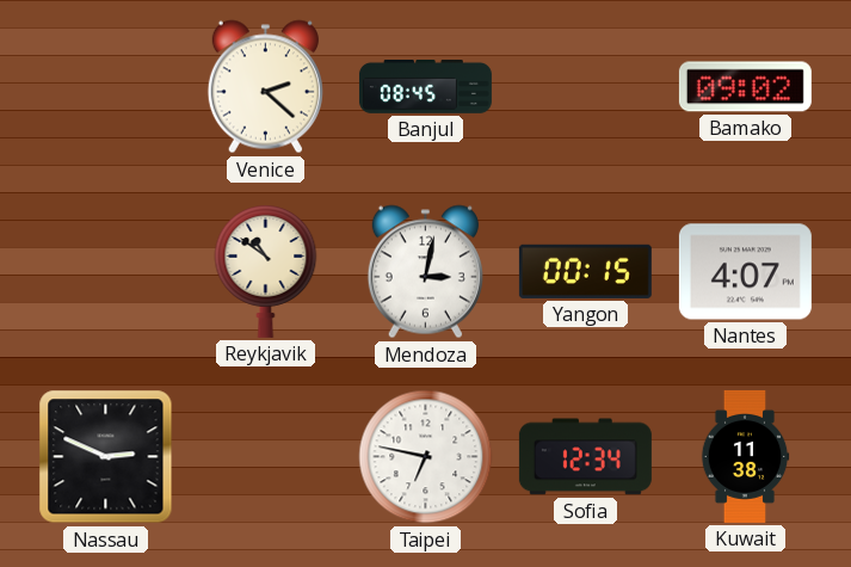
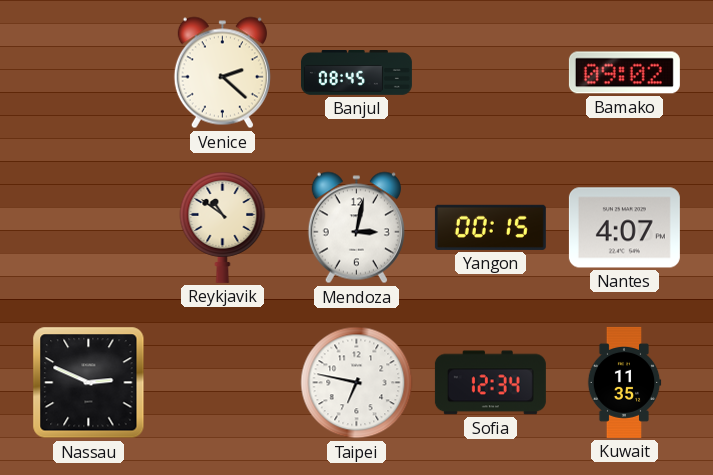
Kuwait: 11:38 -> 11:35 (624, 382)
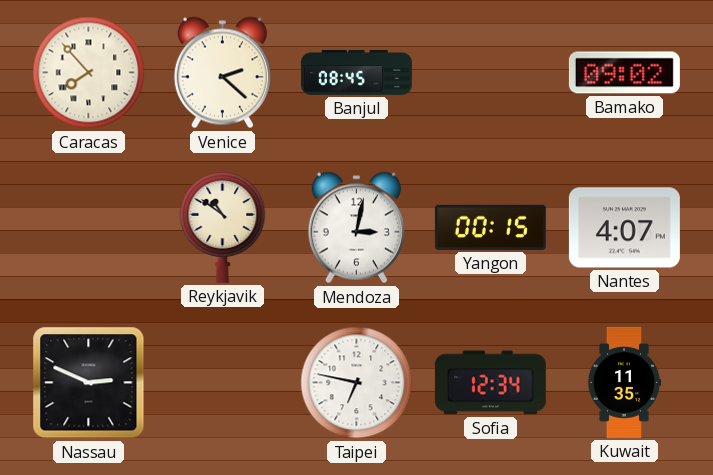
Caracas: none -> 7:53 (89, 73)
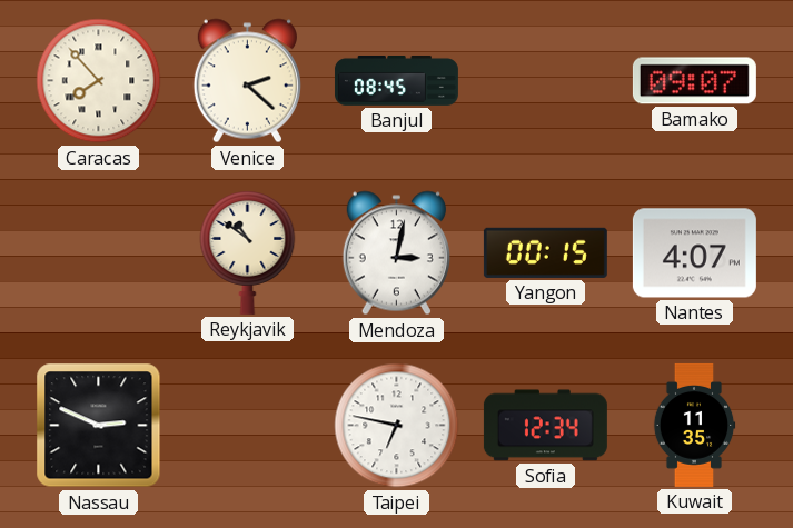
Bamako: 09:02 -> 09:07 (694, 81)
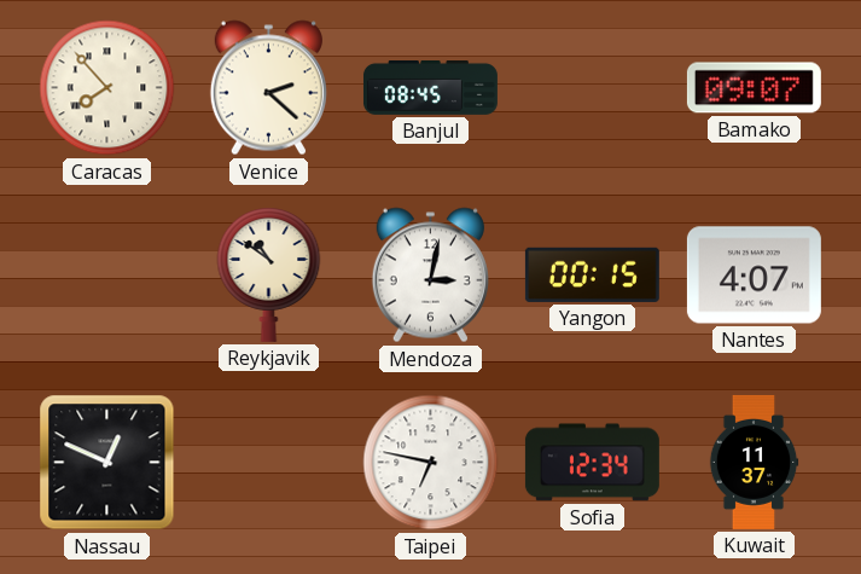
Nassau: 2:49 -> 12:49 (107, 463)
Kuwait: 11:35 -> 11:37 (754, 462)
